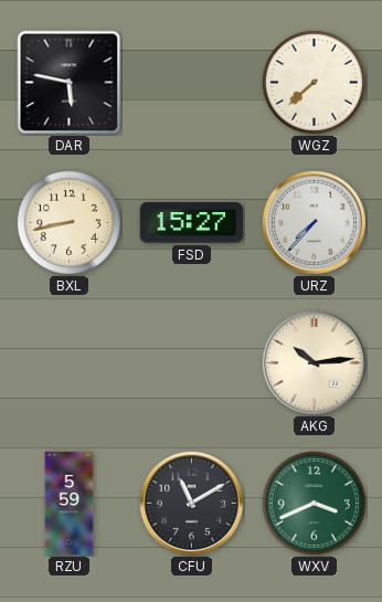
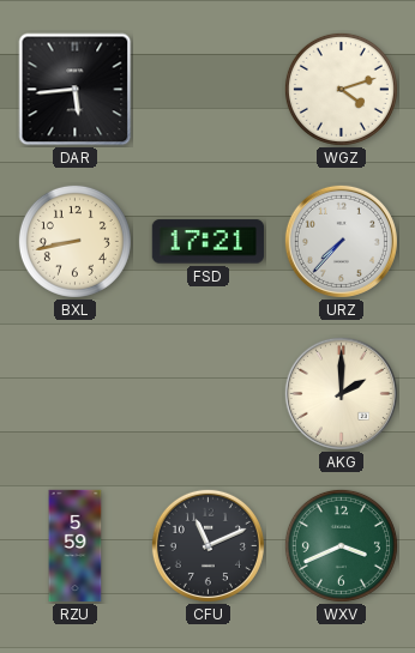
DAR: 5:47 -> 5:44 (76, 90)
WGZ: 7:38 -> 4:12 (341, 89)
FSD: 15:27 -> 17:21 (207, 242)
AKG: 10:14 -> 2:00 (341, 393)
CFU: 11:10 -> 11:11 (207, 545)
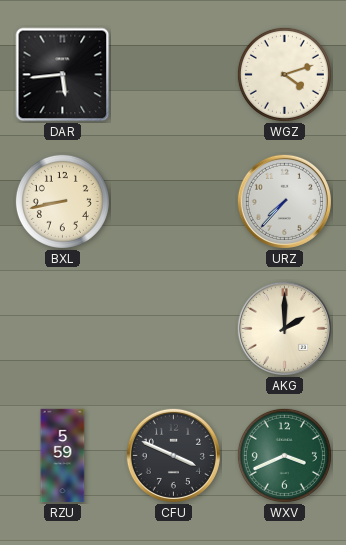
FSD: 17:21 -> none (207, 242)
CFU: 11:11 -> 3:49 (173, 455)
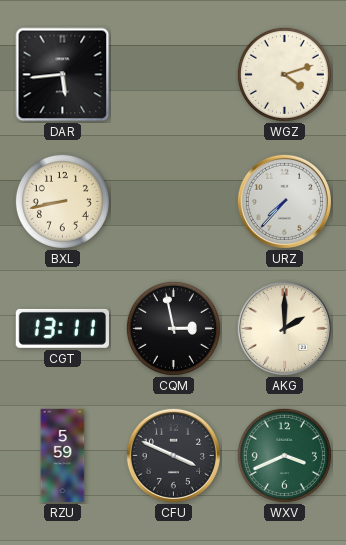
CGT: none -> 13:11 (62, 328)
CQM: none -> 2:58 (173, 328)
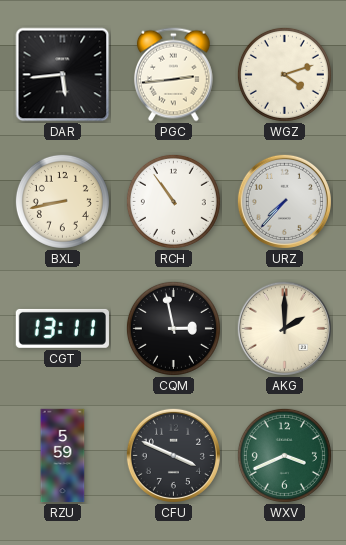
PGC: none -> 2:44 (174, 75)
RCH: none -> 10:54 (173, 201)
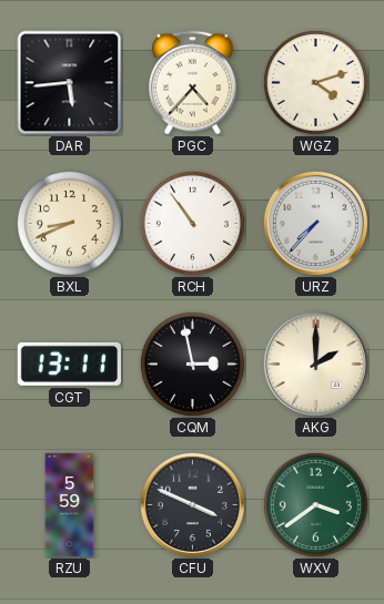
PGC: 2:44 -> 4:37 (193, 83)
BXL: 8:43 -> 8:41 (69, 223)
WXV: 3:41 -> 3:39 (315, 504)
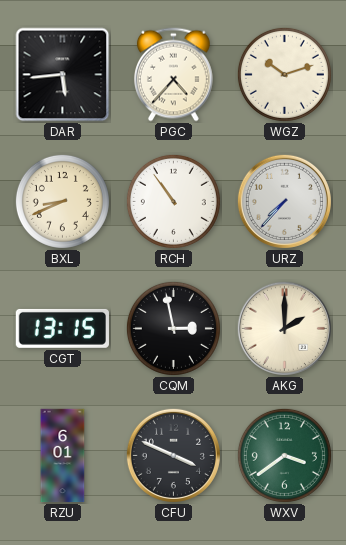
WGZ: 4:12 -> 10:12 (284, 74)
CGT: 13:11 -> 13:15 (62, 328)
RZU: 5:59 -> 6:01 (63, 456)
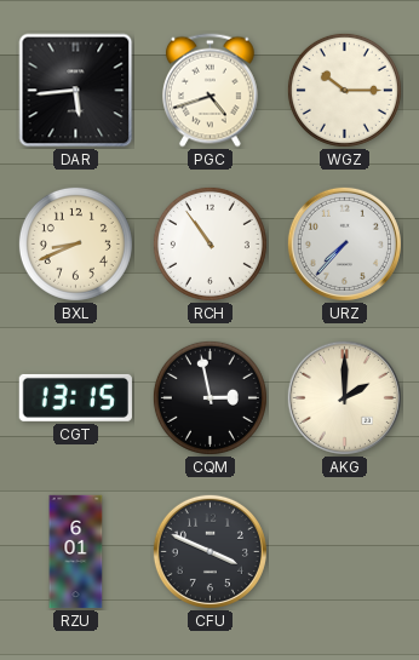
PGC: 4:37 -> 4:42 (211, 91)
WGZ: 10:12 -> 10:15 (344, 90)
WXV: 3:39 -> none (284, 455)
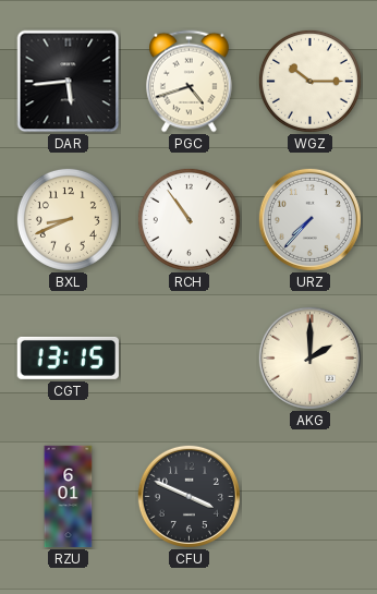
CQM: 2:58 -> none (209, 397)
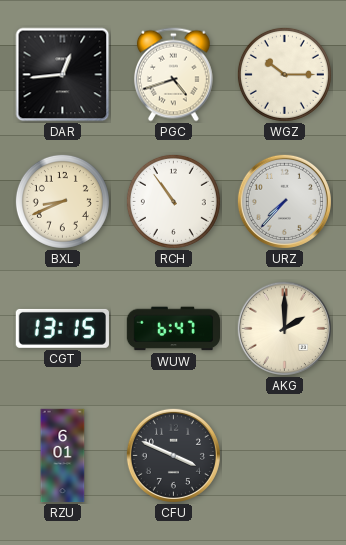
DAR: 5:44 -> 12:44 (63, 75)
WUW: none -> 6:47 (173, 329)
